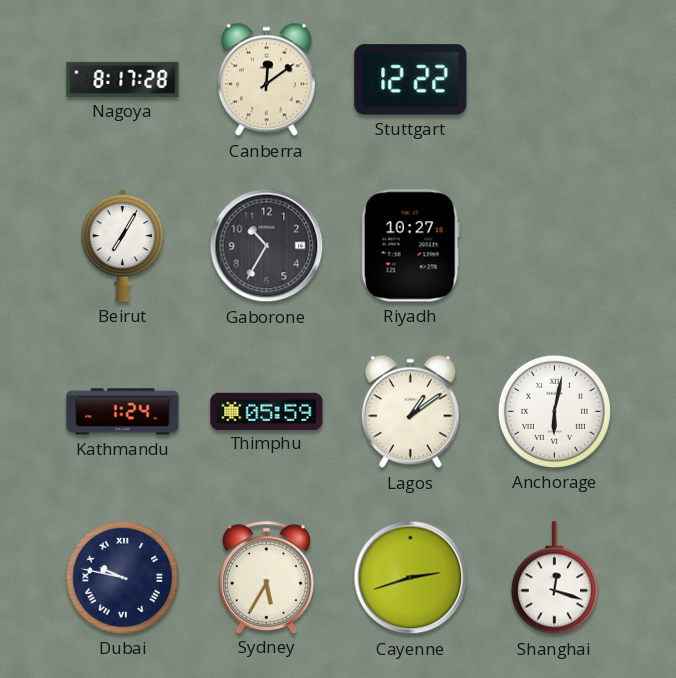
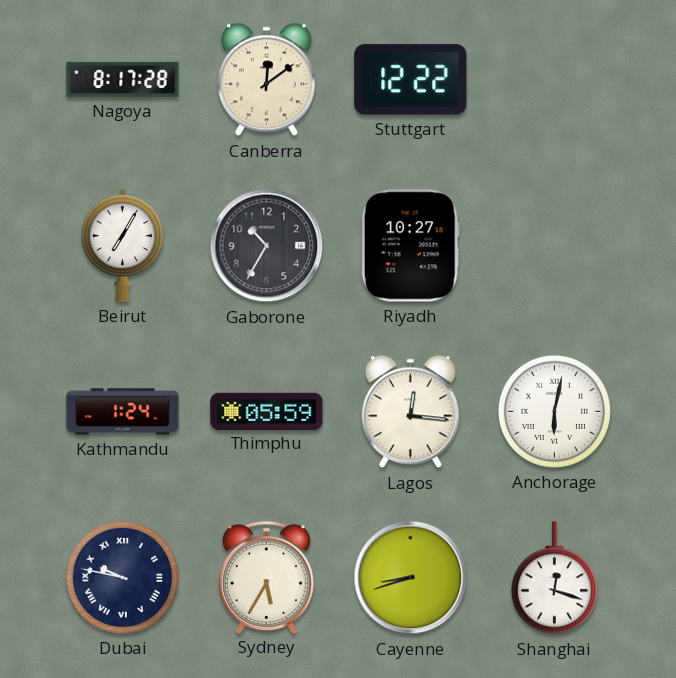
Lagos: 1:09 -> 12:16 (410, 412)
Cayenne: 2:42 -> 8:42 (411, 578)
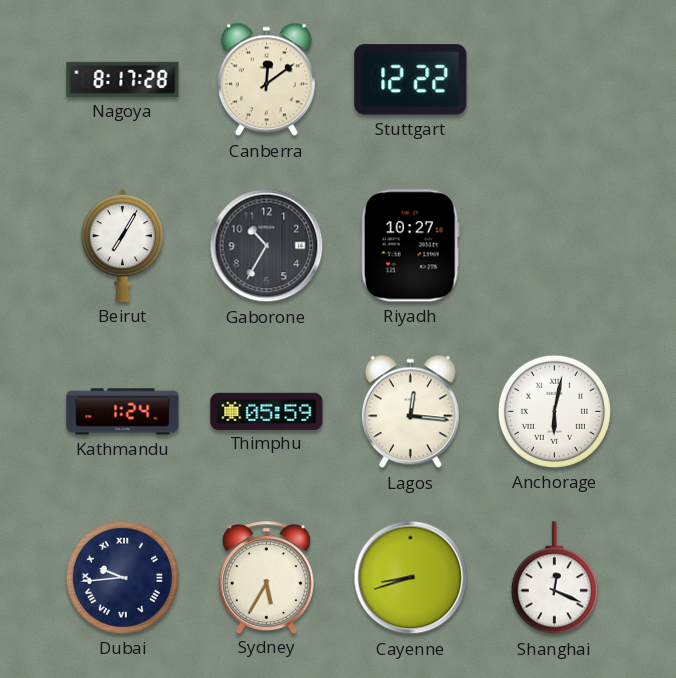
Dubai: 9:47 -> 9:44 (122, 577)
Shanghai: 12:18 -> 12:19 (554, 578)
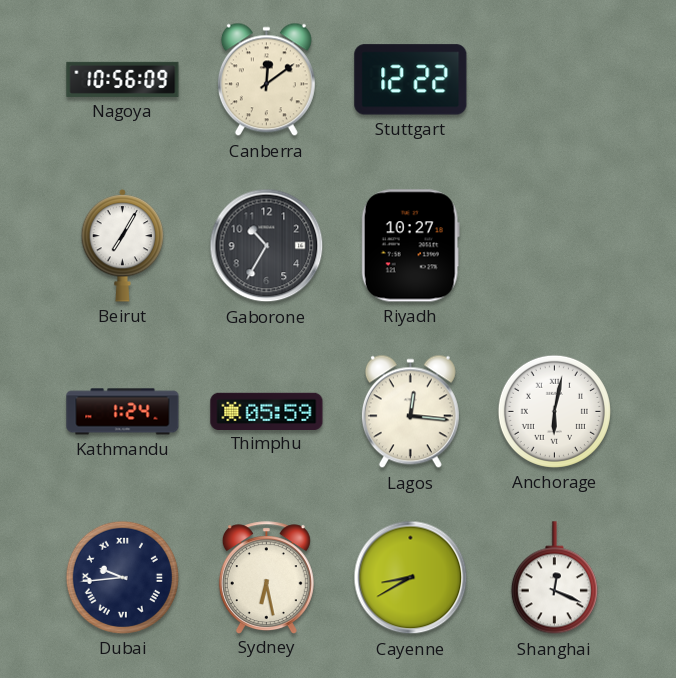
Nagoya: 8:17 -> 10:56 (123, 79)
Sydney: 5:35 -> 6:28 (266, 577)
Cayenne: 8:42 -> 8:40 (411, 578)
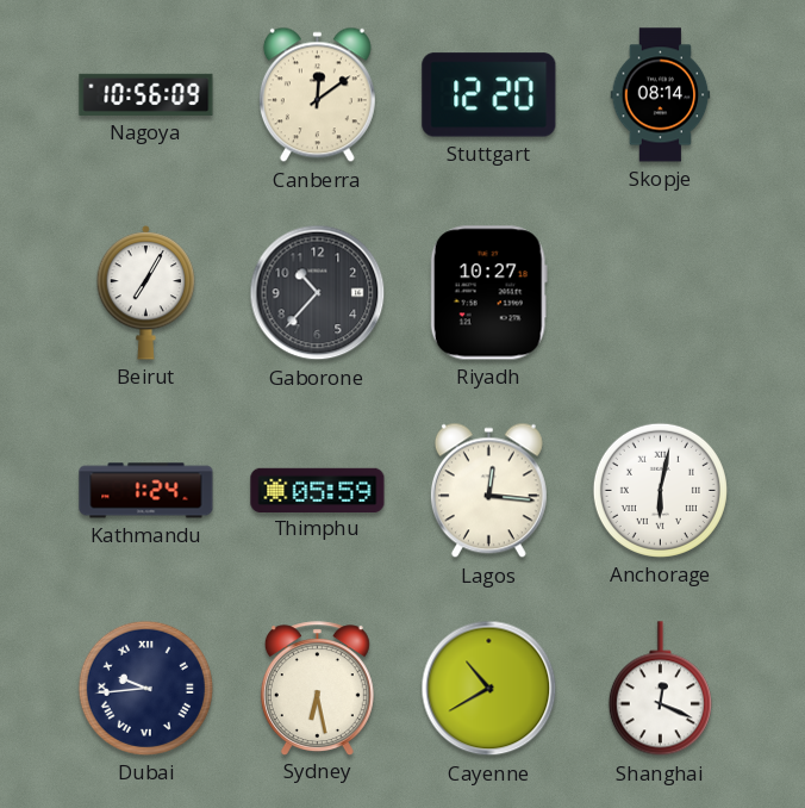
Stuttgart: 12:22 -> 12:20 (489, 95)
Skopje: none -> 08:14 (661, 95)
Gaborone: 10:35 -> 10:37 (318, 293)
Cayenne: 8:40 -> 10:40 (489, 689)
